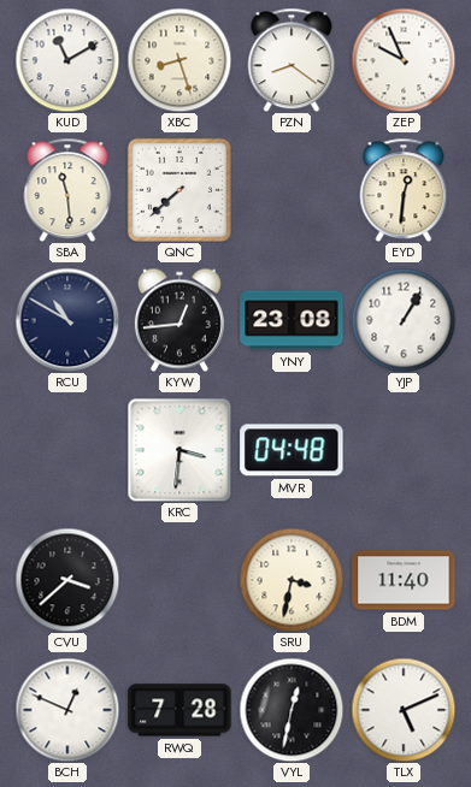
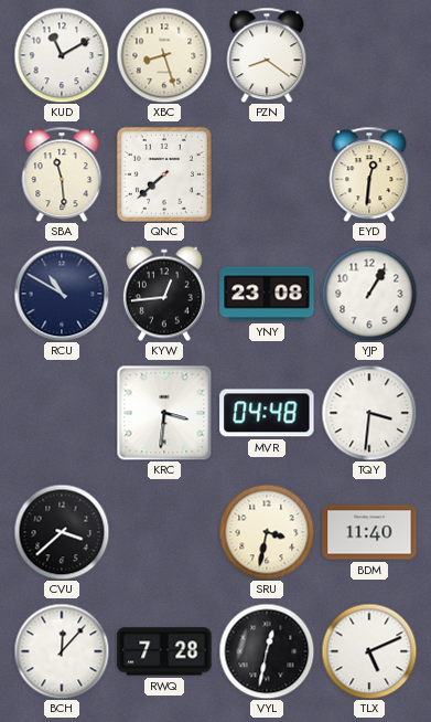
ZEP: 9:56 -> none (404, 60)
TQY: none -> 3:31 (369, 413)
BCH: 12:49 -> 12:07 (62, 651)
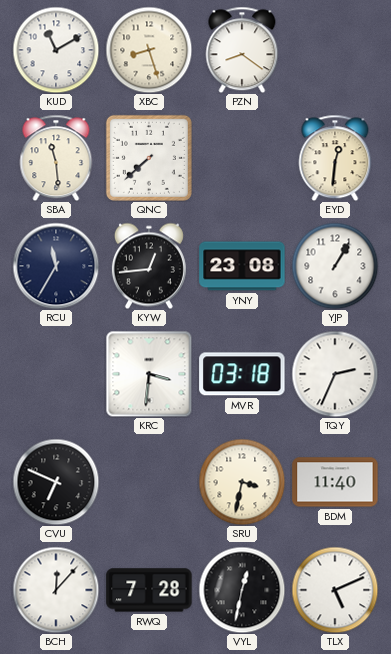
RCU: 10:50 -> 11:35 (56, 266)
MVR: 04:48 -> 03:18 (242, 374)
TQY: 3:31 -> 2:34 (335, 374)
CVU: 3:38 -> 6:49 (56, 482)
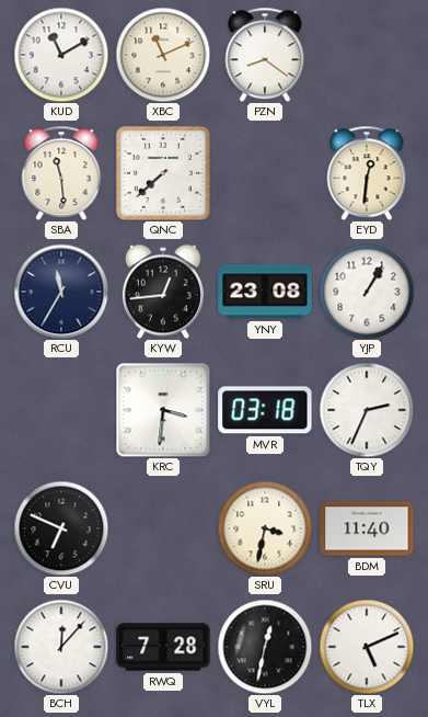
XBC: 8:27 -> 11:11 (163, 55)
